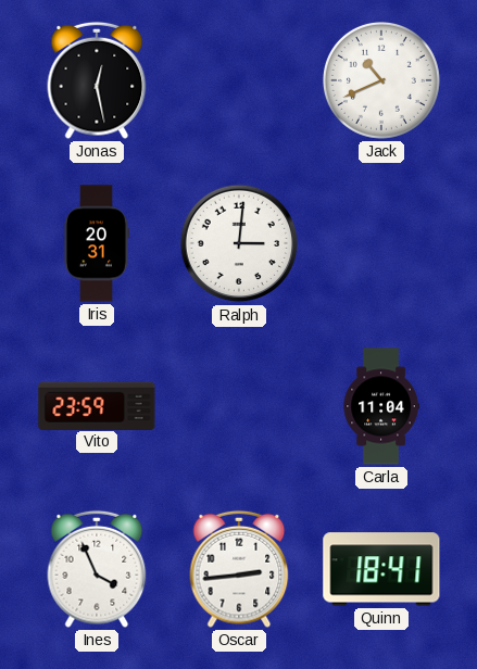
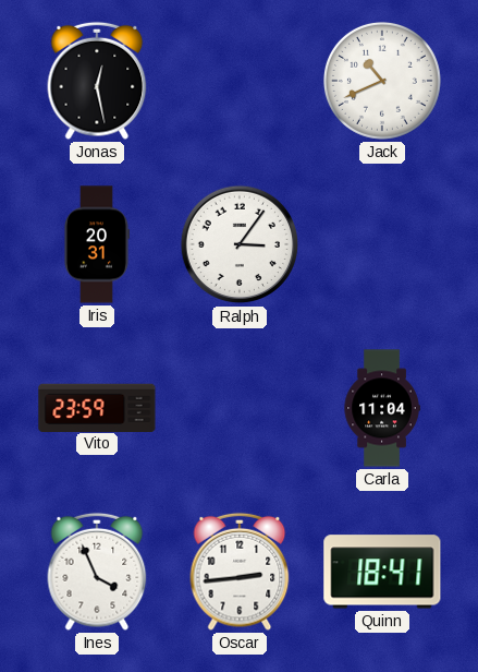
Ralph: 3:01 -> 3:06 (240, 244)
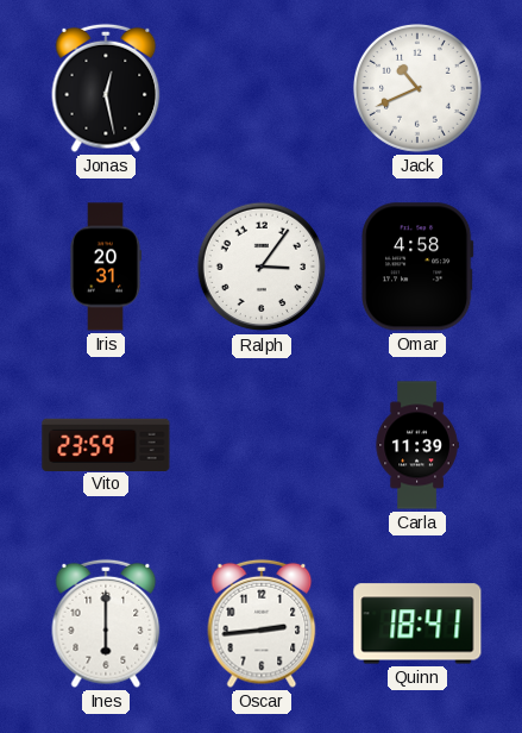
Omar: none -> 4:58 (417, 267)
Carla: 11:04 -> 11:39 (417, 445)
Ines: 3:56 -> 6:00 (106, 624)
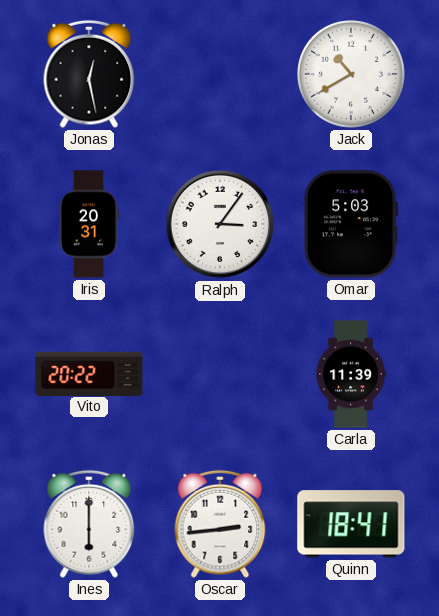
Jack: 10:41 -> 10:40 (351, 74)
Omar: 4:58 -> 5:03 (351, 224)
Vito: 23:59 -> 20:22 (89, 373)
